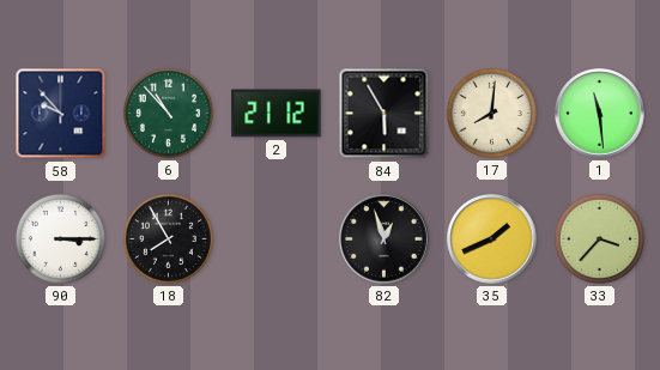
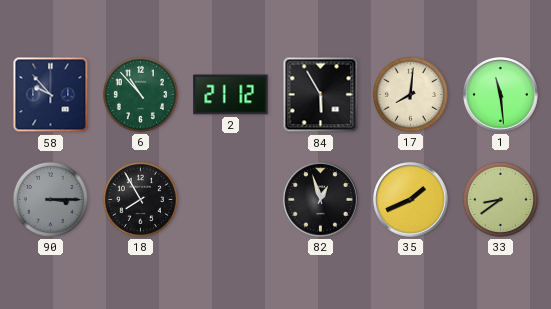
90 dial: white -> grey (50, 199)
33: 3:37 -> 8:39 (500, 199)
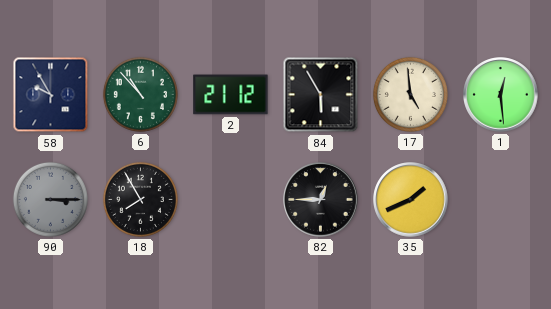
58: 9:53 -> 9:55 (51, 95)
17: 8:01 -> 4:59 (410, 94)
1: 11:29 -> 12:29 (501, 95)
82: 12:57 -> 12:45 (321, 200)
33: 8:39 -> none (500, 199)
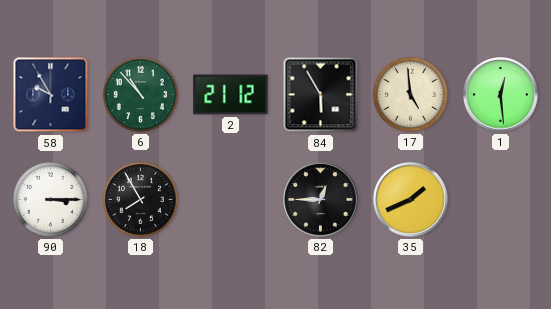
90 dial: grey -> white (50, 199)
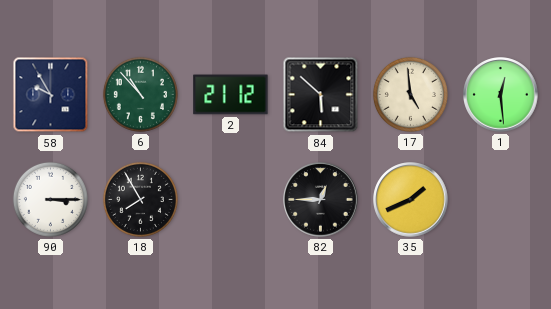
84: 5:55 -> 5:52 (321, 95)
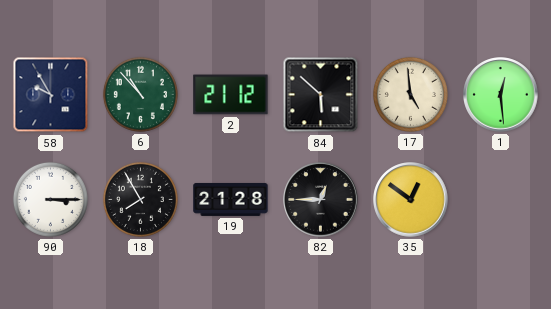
19: none -> 21:28 (231, 199)
35: 1:41 -> 12:51 (411, 200)
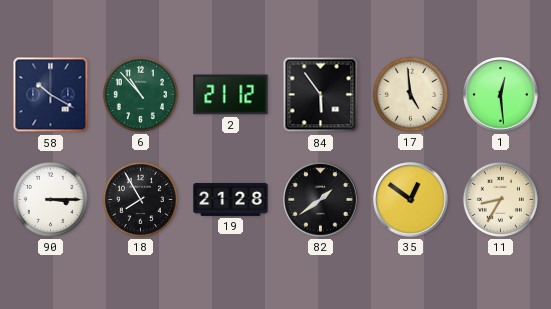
58: 9:55 -> 10:20 (51, 95)
84: 5:52 -> 5:54 (321, 95)
82: 12:45 -> 1:39 (321, 200)
11: none -> 8:35 (500, 199)
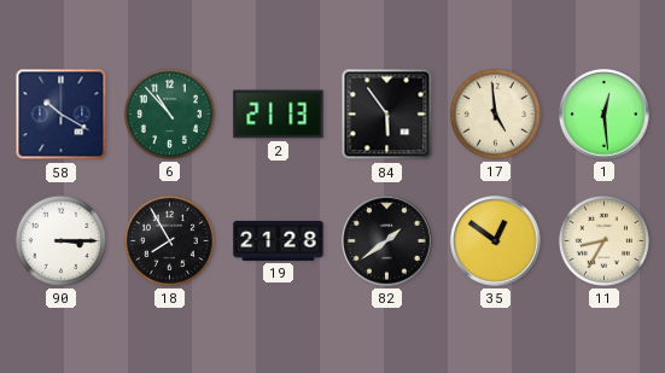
2: 21:12 -> 21:13 (279, 115)
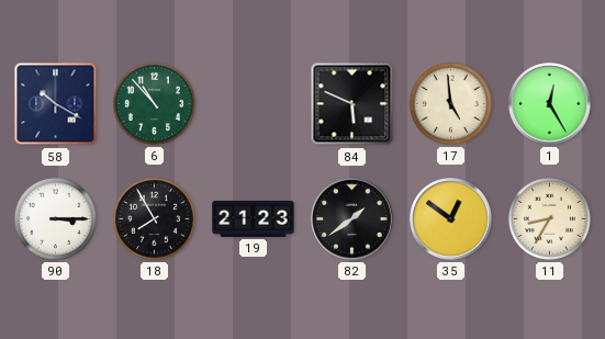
2: 21:13 -> none (279, 115)
84: 5:54 -> 5:49 (352, 104)
1: 12:29 -> 12:25 (550, 104)
19: 21:28 -> 21:23 (254, 218)
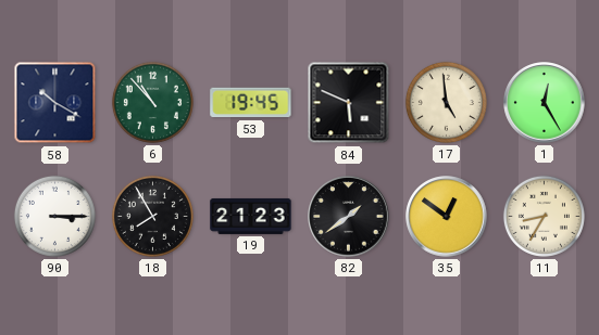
53: none -> 19:45 (251, 103)
